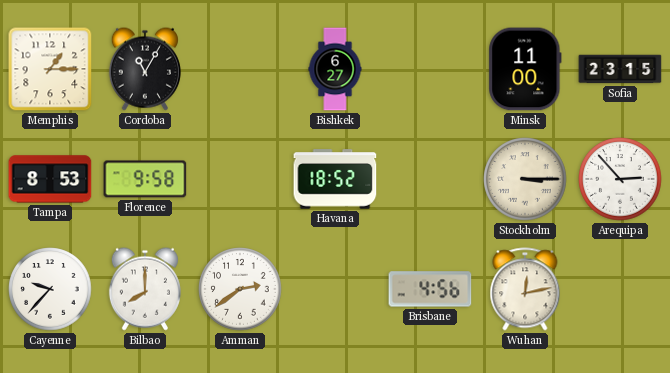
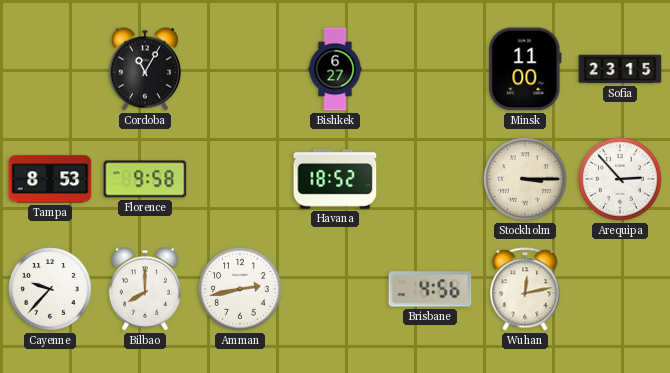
Memphis: 1:15 -> none (50, 69)
Amman: 2:39 -> 2:43 (240, 289)
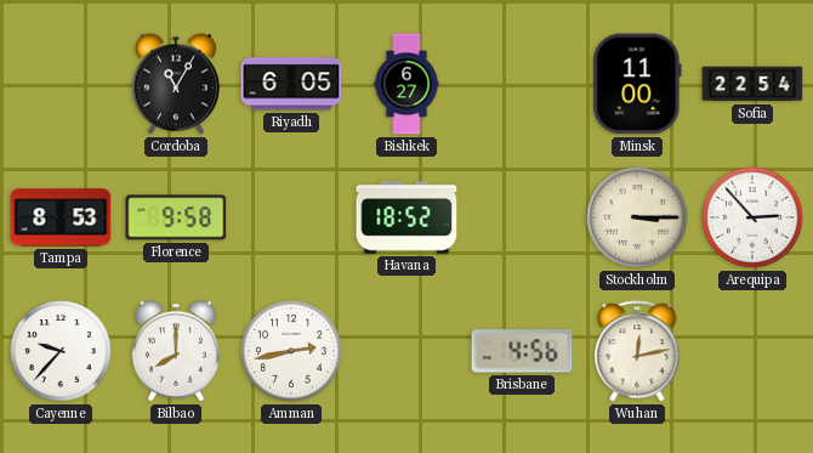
Riyadh: none -> 6:05 (291, 84)
Sofia: 23:15 -> 22:54 (752, 84)
